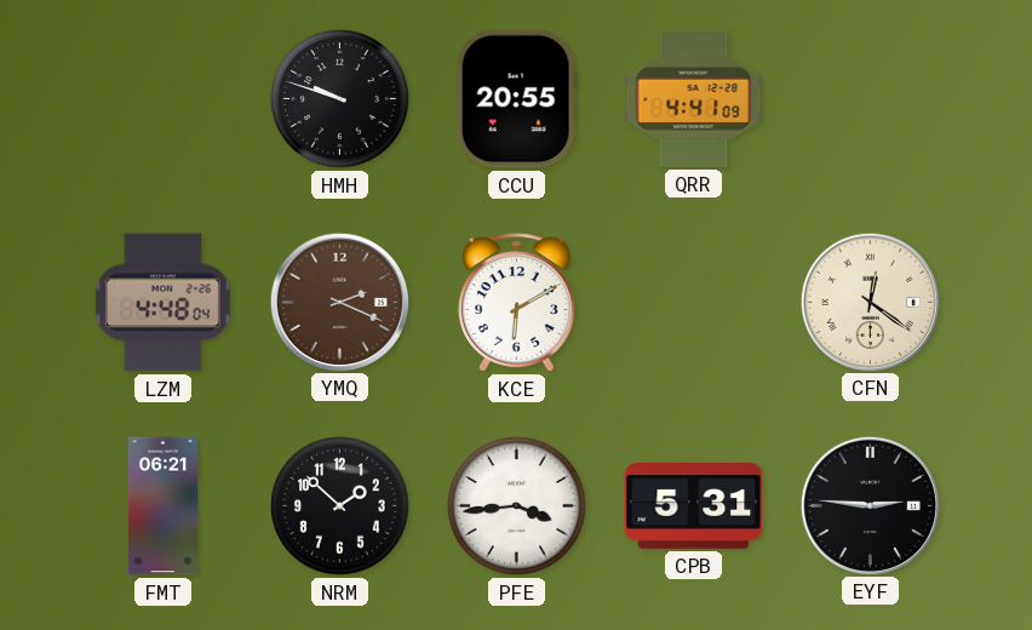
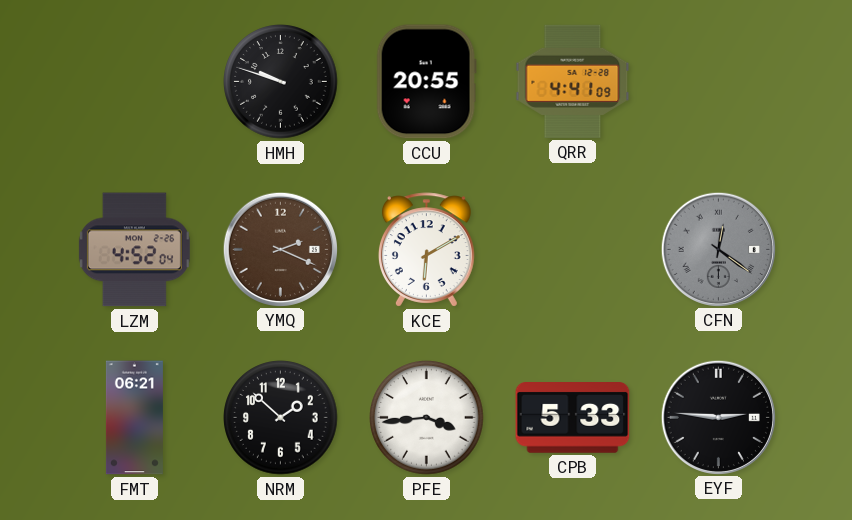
LZM: 4:48 -> 4:52 (134, 250)
CFN dial: cream -> grey (718, 249)
CPB: 5:31 -> 5:33 (573, 418)
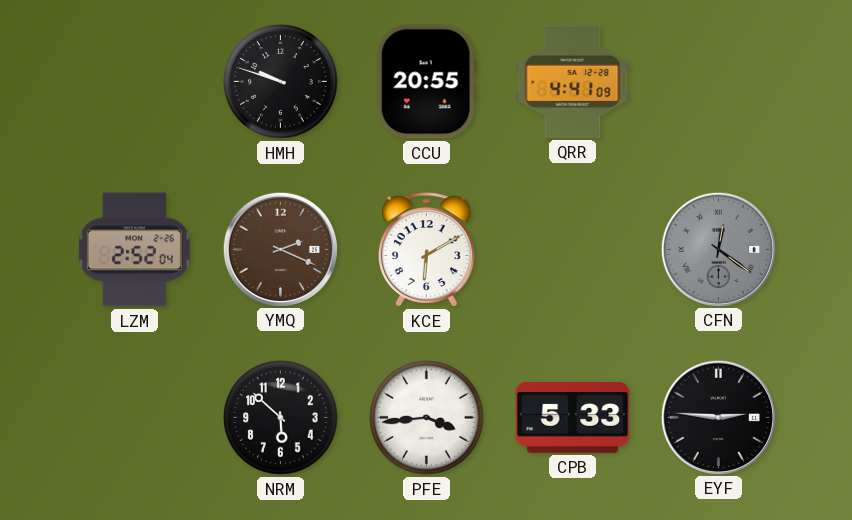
LZM: 4:52 -> 2:52 (134, 250)
FMT: 06:21 -> none (134, 418)
NRM: 1:52 -> 5:52 (281, 418)
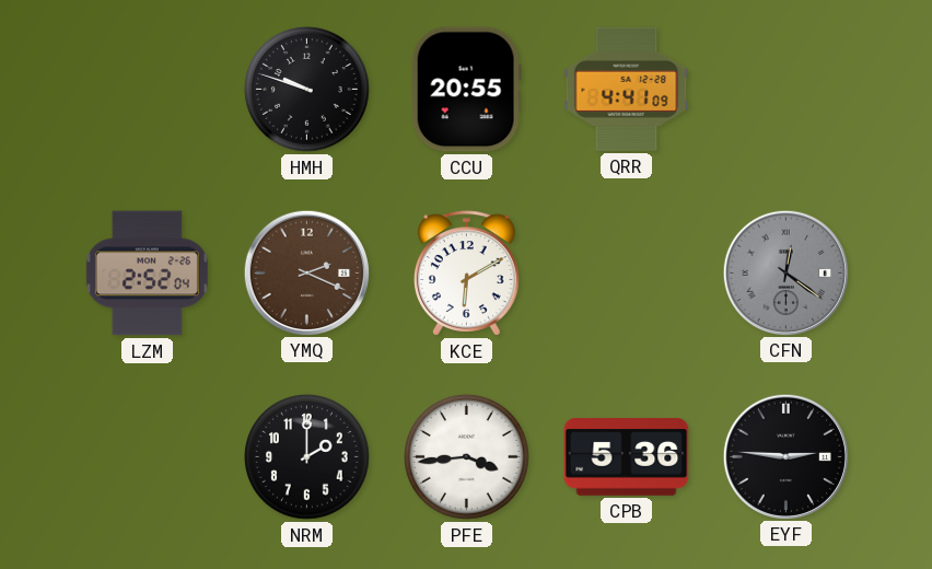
NRM: 5:52 -> 2:00 (307, 457)
CPB: 5:33 -> 5:36 (627, 457)
